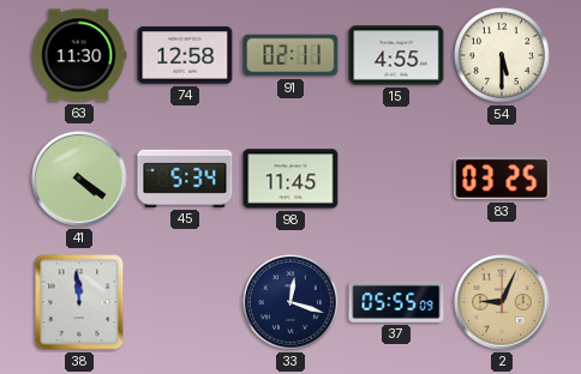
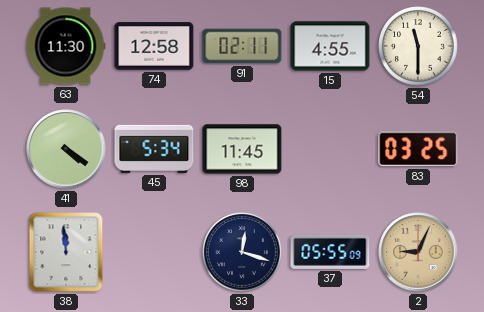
54: 5:30 -> 11:30 (419, 47)
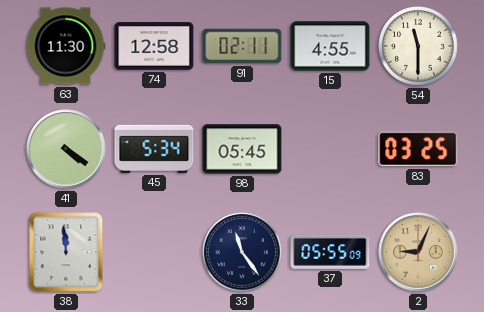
98: 11:45 -> 05:45 (242, 149)
33: 12:18 -> 11:24 (243, 253)
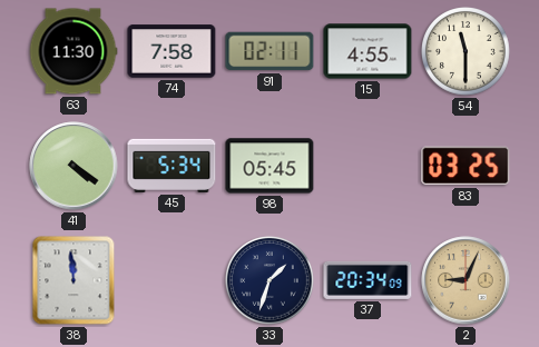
74: 12:58 -> 7:58 (171, 51)
33: 11:24 -> 1:33 (271, 281)
37: 05:55 -> 20:34 (367, 280)
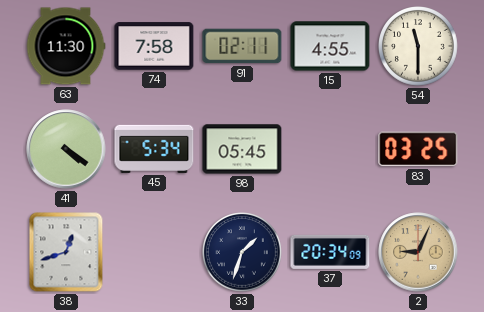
38: 11:59 -> 12:42 (66, 252)
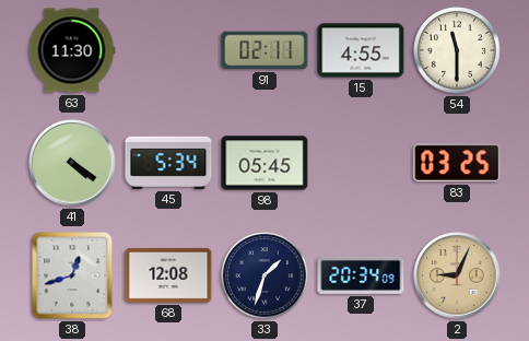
74: 7:58 -> none (154, 46)
68: none -> 12:08 (168, 275)
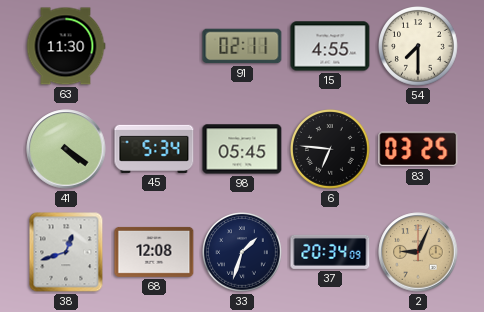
54: 11:30 -> 7:30 (419, 47)
6: none -> 6:46 (331, 150)
